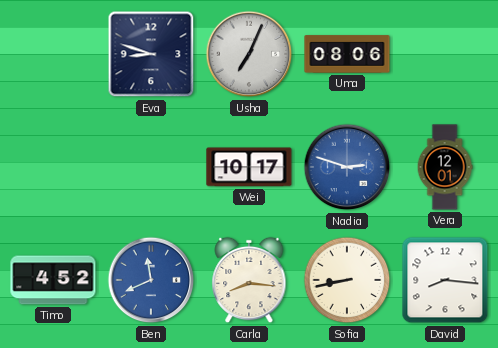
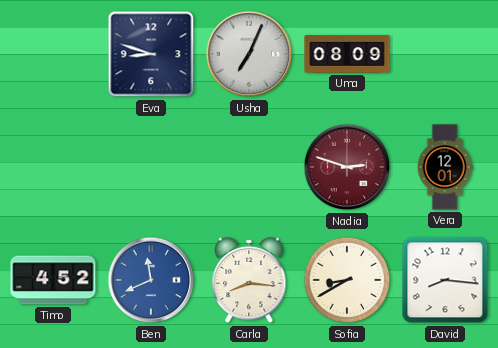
Uma: 08:06 -> 08:09 (347, 54)
Wei: 10:17 -> none (249, 167)
Nadia dial: blue -> burgundy (347, 167)
Sofia: 8:43 -> 8:40 (347, 280)
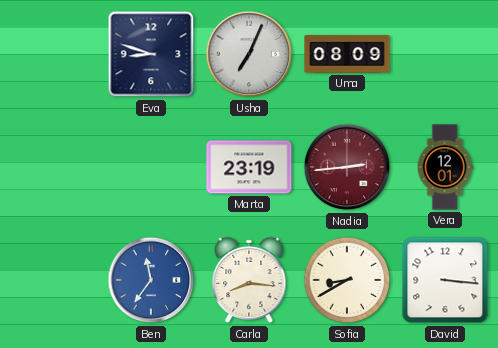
Marta: none -> 23:19 (249, 167)
Nadia: 2:48 -> 2:44 (347, 167)
Timo: 4:52 -> none (53, 280)
Ben: 11:41 -> 11:36 (151, 280)
David: 8:16 -> 3:16 (445, 280)
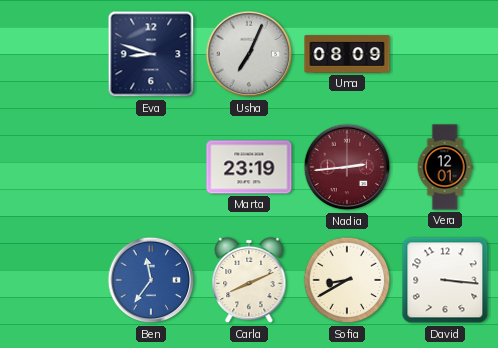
Carla: 8:16 -> 8:11 (249, 280)
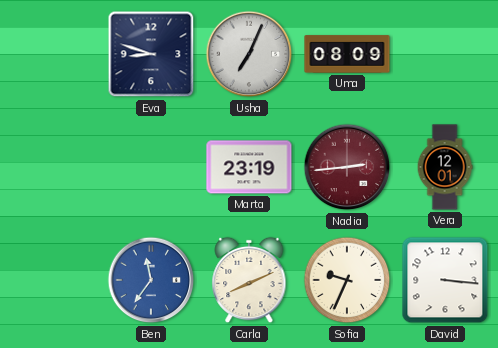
Sofia: 8:40 -> 9:34 (347, 280)
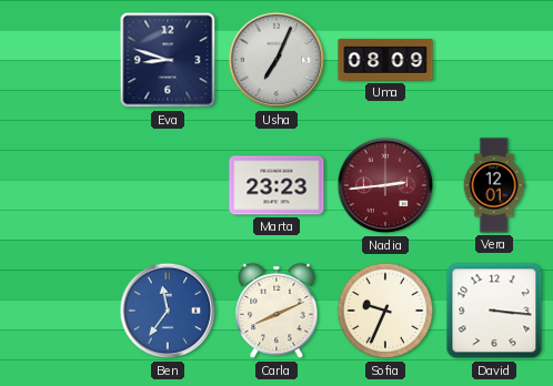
Marta: 23:19 -> 23:23 (276, 185)
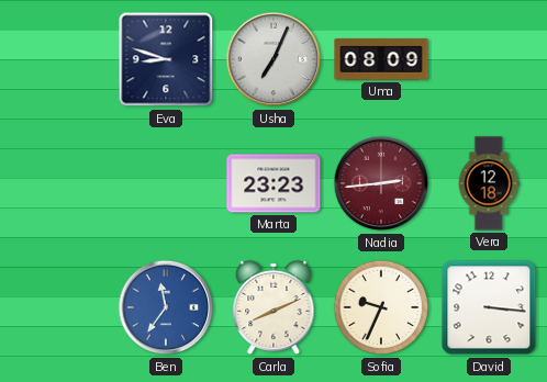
Vera: 12:01 -> 12:18 (489, 183)
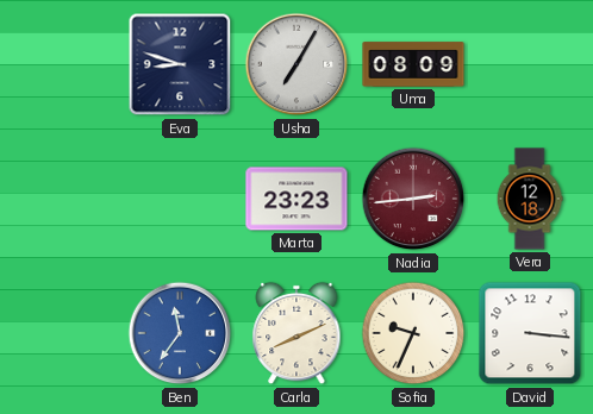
Usha: 7:04 -> 7:05 (296, 64)
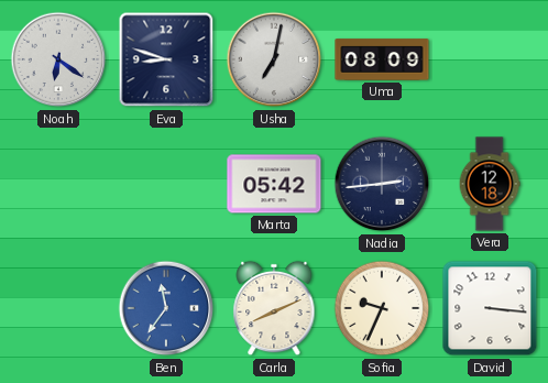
Noah: none -> 6:21 (58, 59)
Usha: 7:05 -> 7:02 (274, 59)
Marta: 23:23 -> 05:42 (274, 184)
Nadia dial: burgundy -> navy (382, 184)
